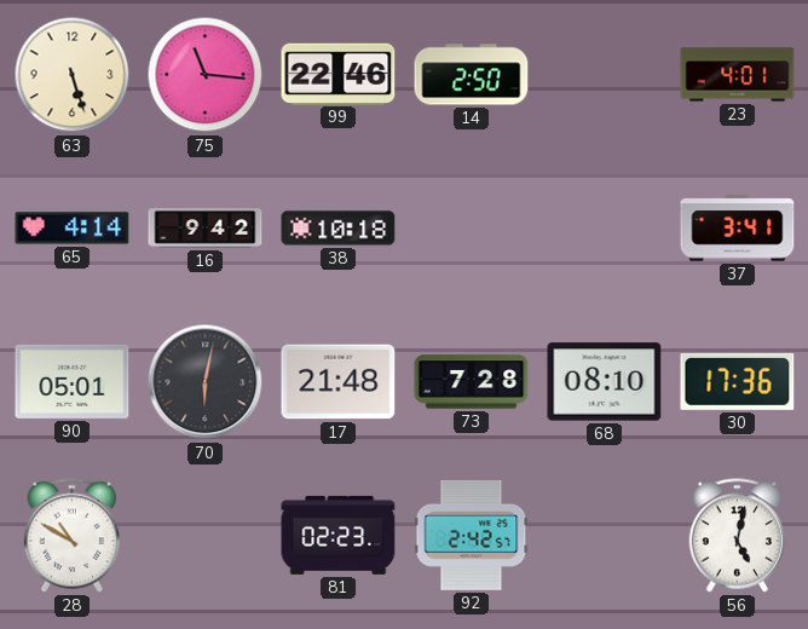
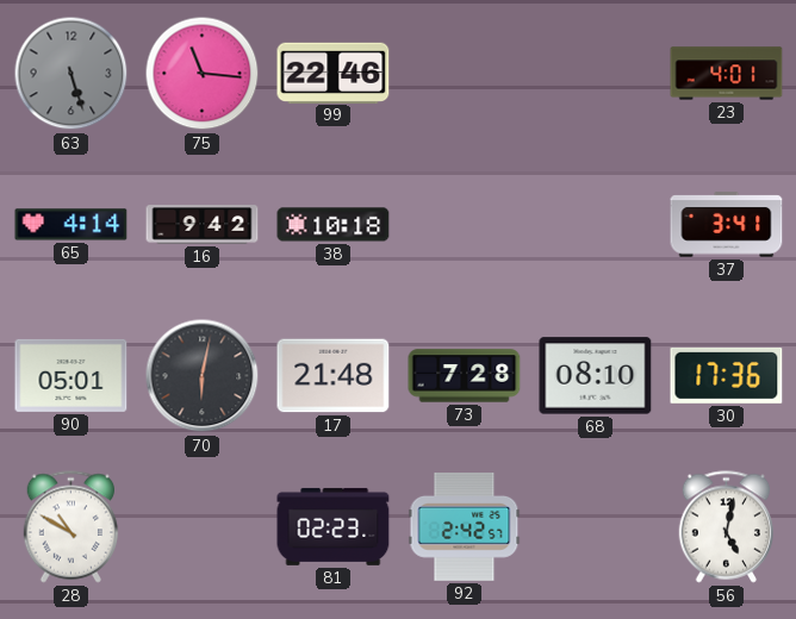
63 dial: cream -> grey (71, 74)
14: 2:50 -> none (472, 75)
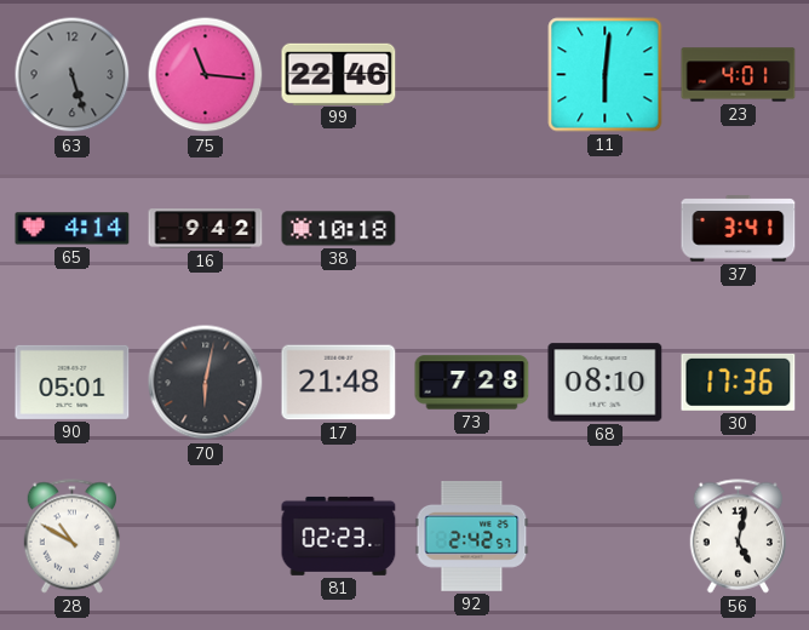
11: none -> 6:01 (606, 75)
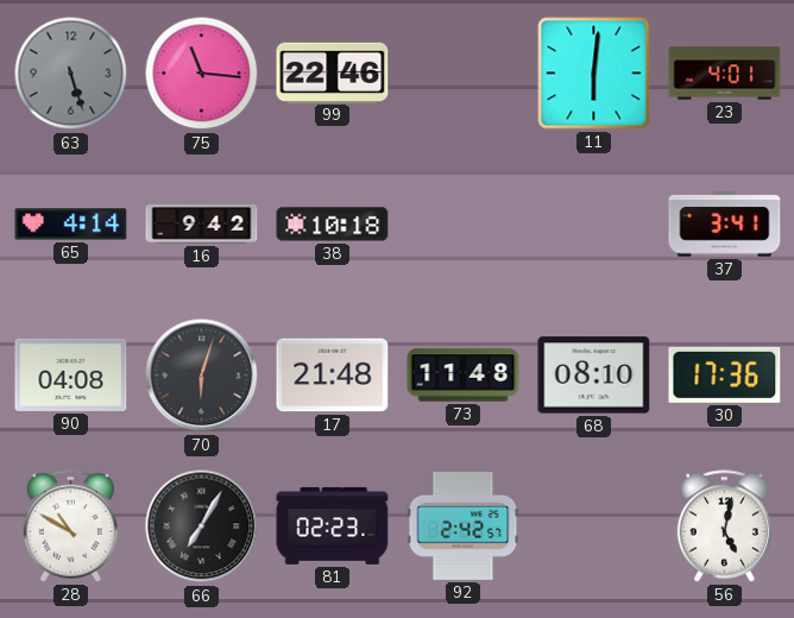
90: 05:01 -> 04:08 (71, 374)
70: 6:02 -> 6:03 (202, 376)
73: 7:28 -> 11:48 (464, 376)
66: none -> 7:05 (202, 526)
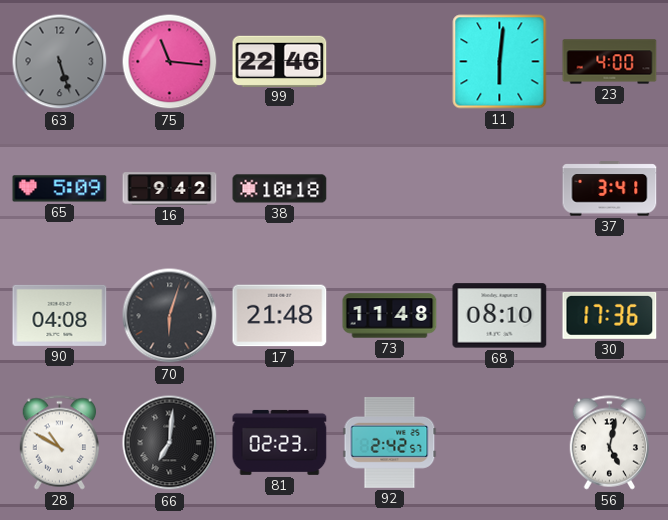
23: 4:01 -> 4:00 (610, 62)
65: 4:14 -> 5:09 (60, 189)
66: 7:05 -> 7:01 (170, 443)
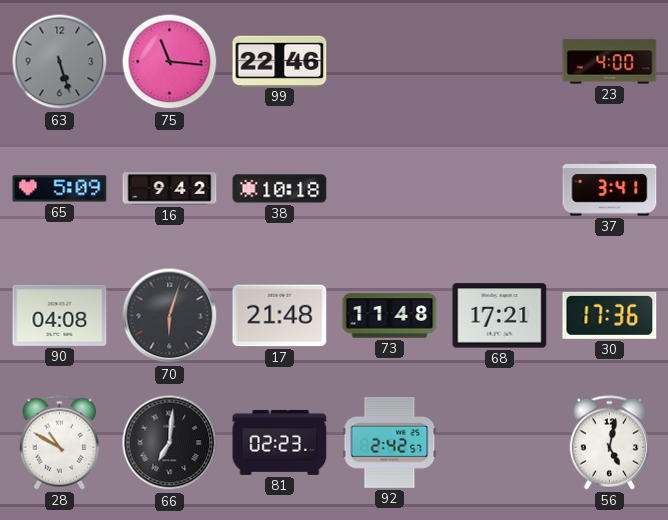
11: 6:01 -> none (500, 62)
68: 08:10 -> 17:21 (500, 316)
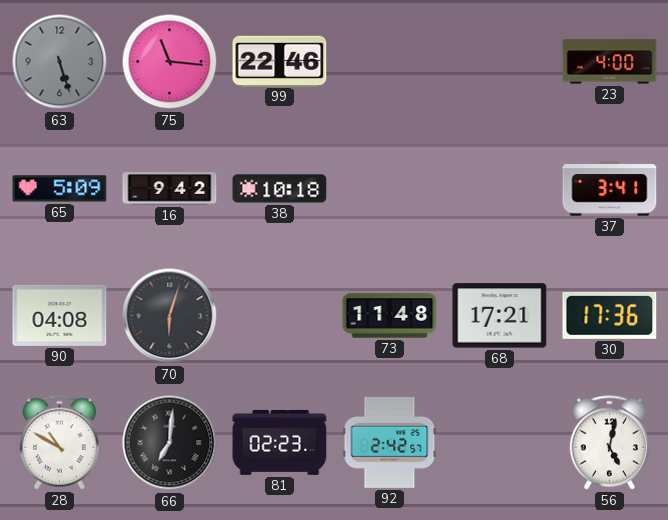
17: 21:48 -> none (280, 316)
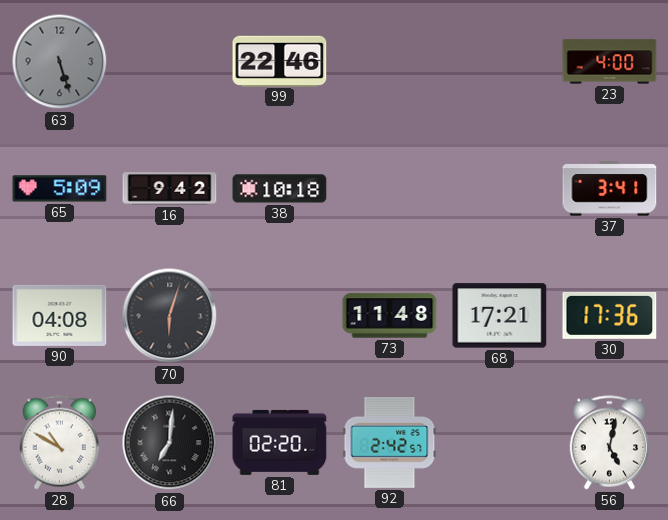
75: 11:16 -> none (170, 62)
81: 02:23 -> 02:20 (280, 442)
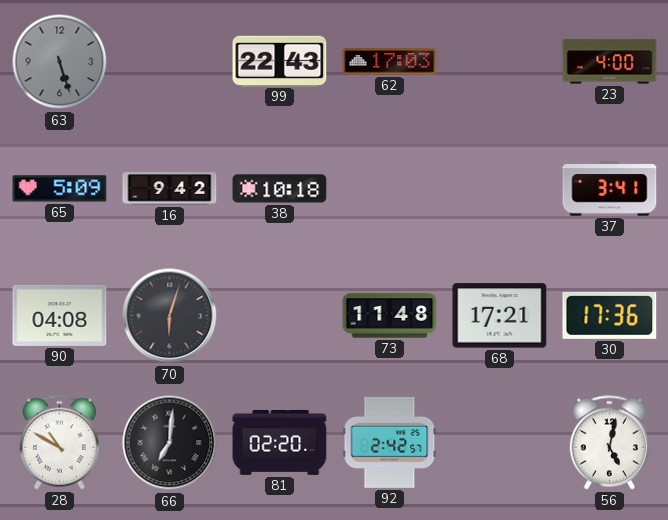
99: 22:46 -> 22:43 (280, 61)
62: none -> 17:03 (390, 62)
